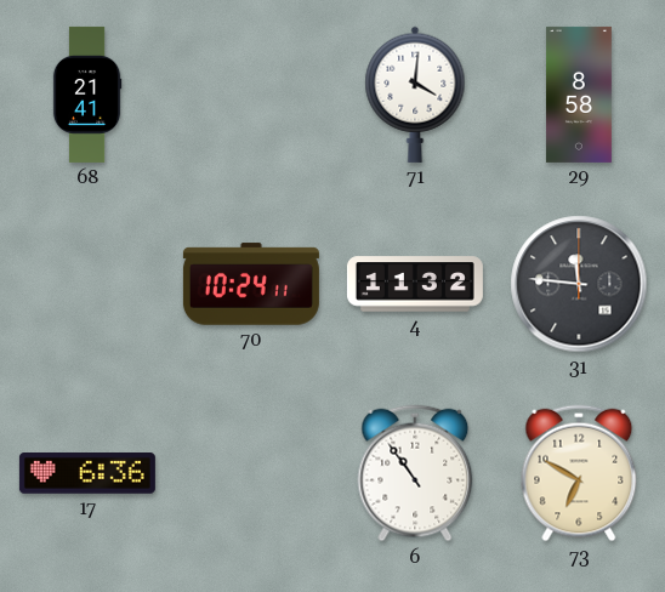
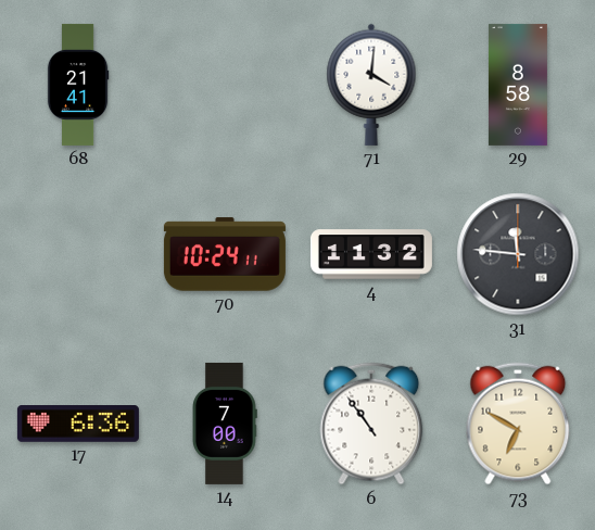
14: none -> 7:00 (225, 424)
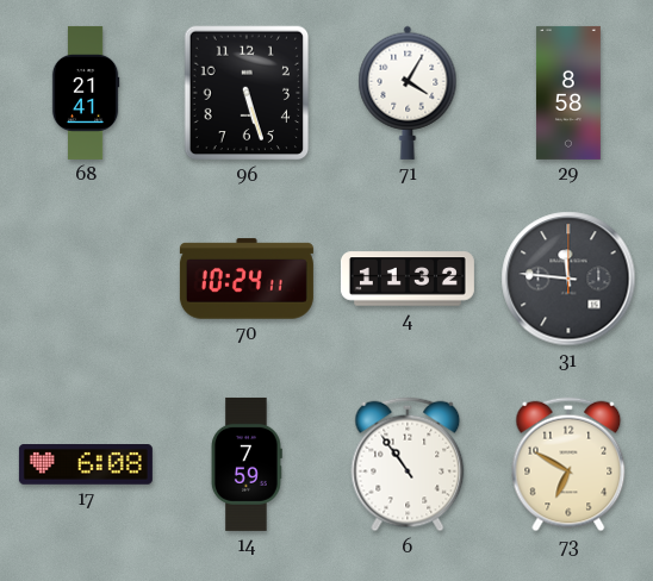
96: none -> 5:27 (247, 93)
71: 4:01 -> 4:05 (408, 93)
17: 6:36 -> 6:08 (86, 466)
14: 7:00 -> 7:59 (247, 464)
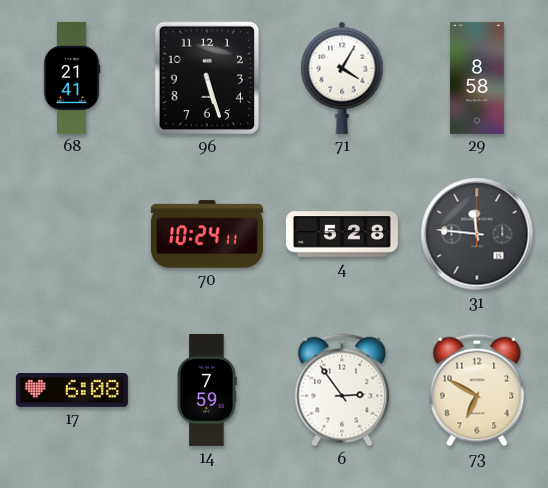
4: 11:32 -> 5:28 (342, 234)
6: 10:54 -> 2:54 (342, 390)
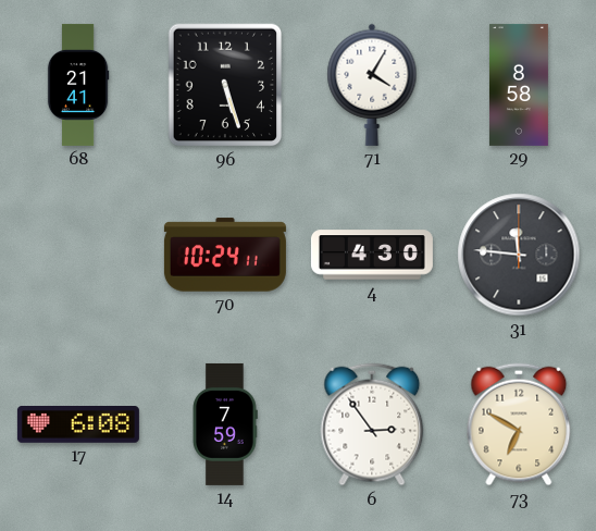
4: 5:28 -> 4:30 (372, 255)
